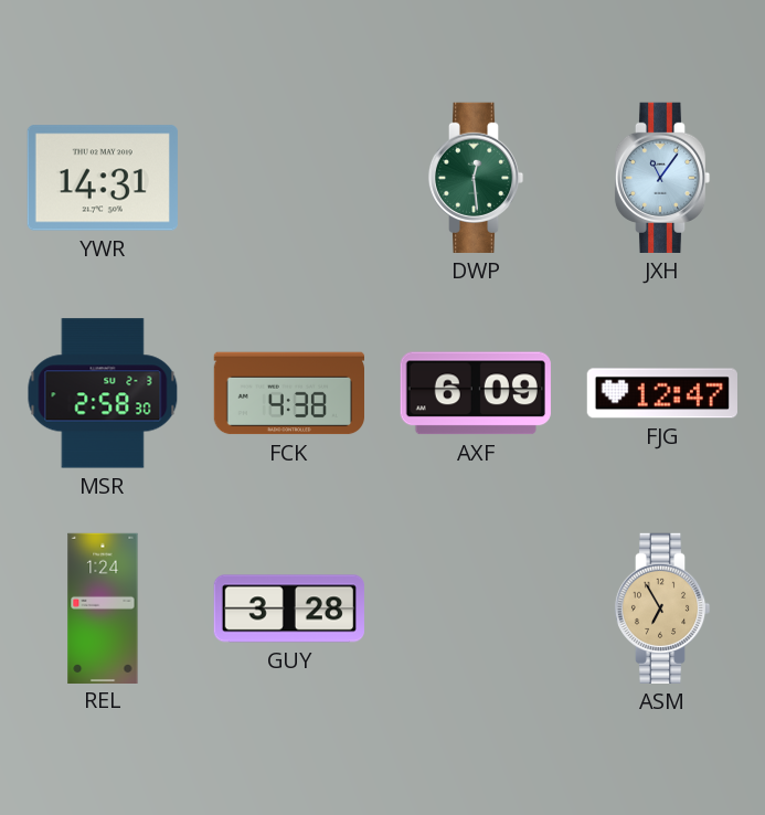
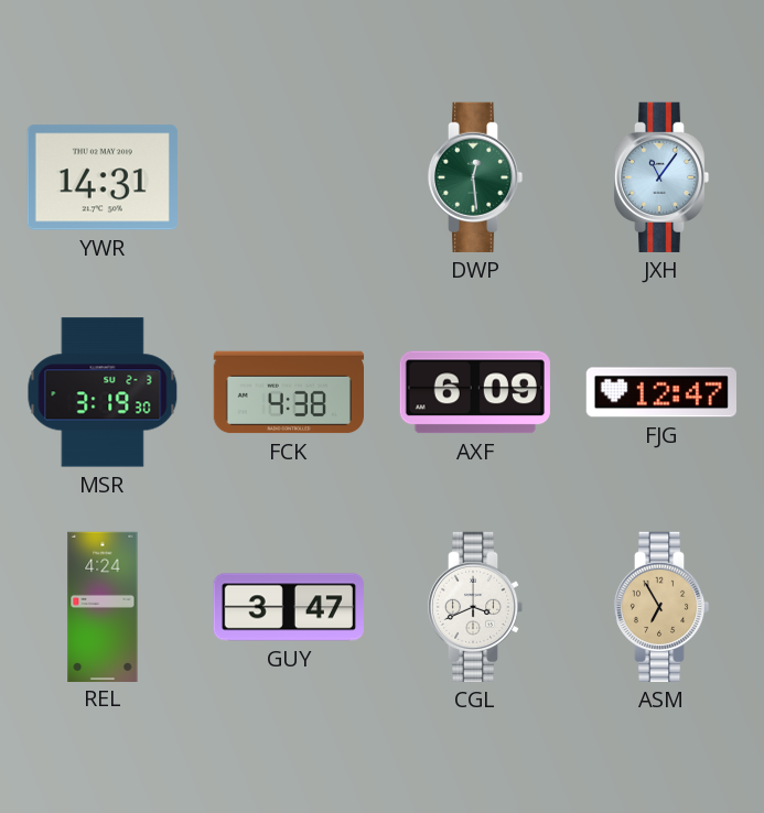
MSR: 2:58 -> 3:19 (103, 392)
REL: 1:24 -> 4:24 (103, 606)
GUY: 3:28 -> 3:47 (289, 607)
CGL: none -> 3:41 (475, 607)
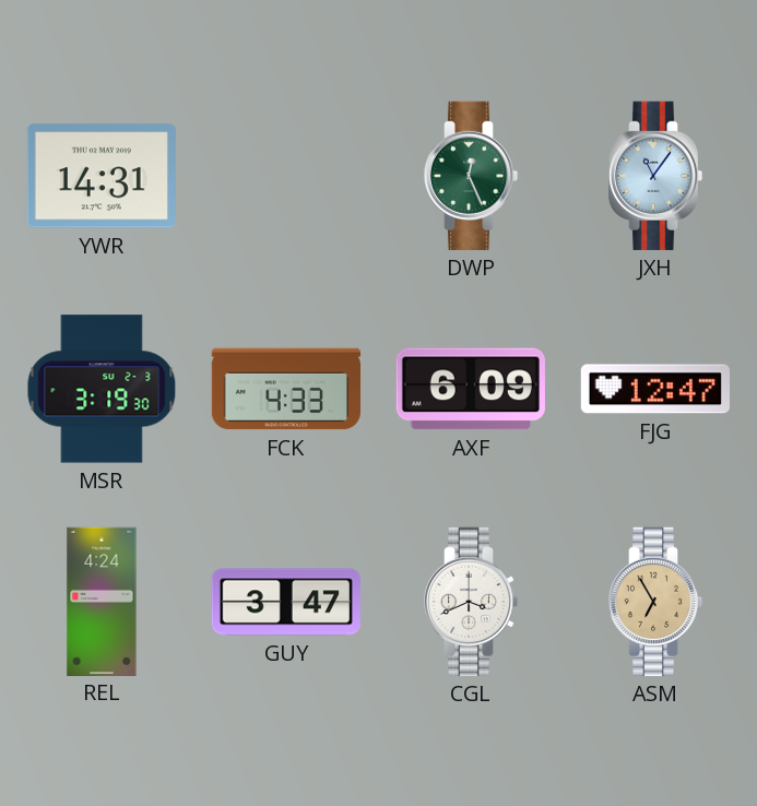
DWP: 12:29 -> 12:26 (471, 176)
FCK: 4:38 -> 4:33 (285, 389)
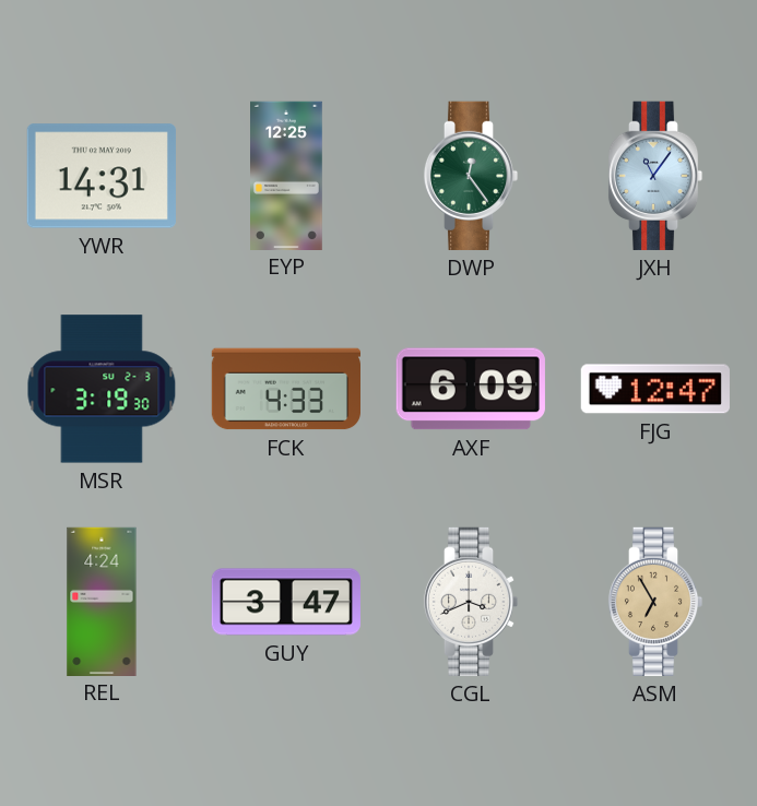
EYP: none -> 12:25 (287, 175)
DWP: 12:26 -> 12:24 (471, 176)
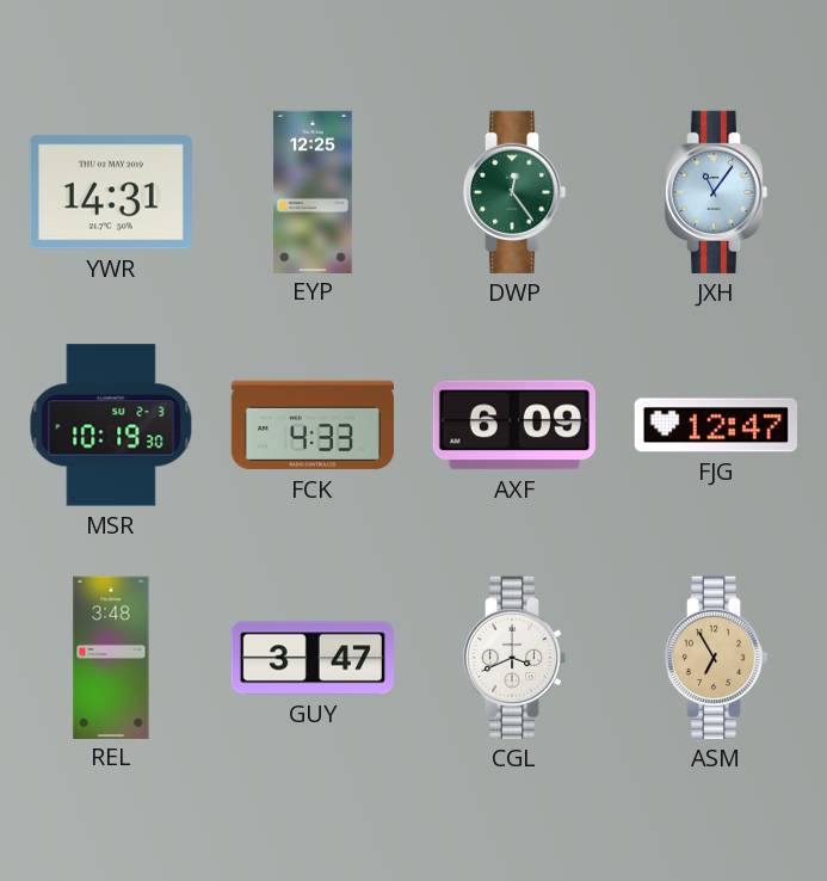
MSR: 3:19 -> 10:19 (111, 425)
REL: 4:24 -> 3:48 (111, 657)
